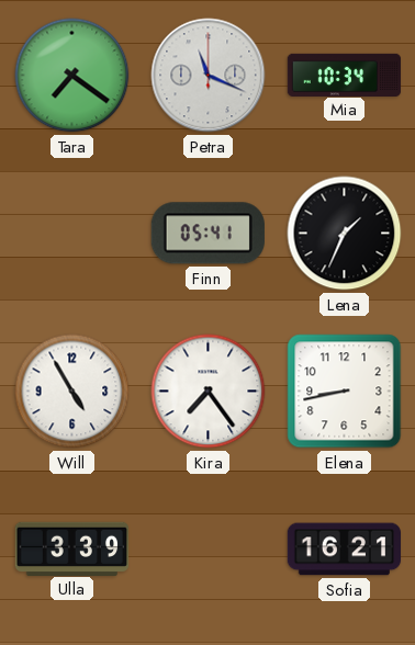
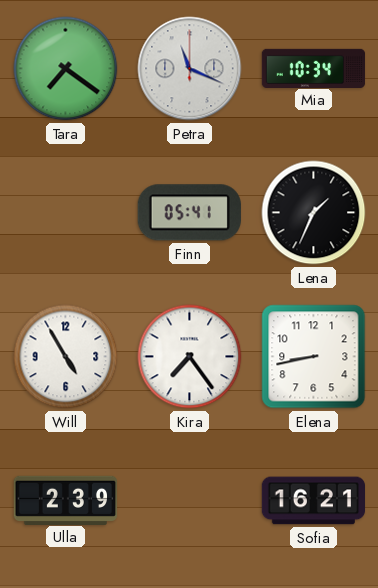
Ulla: 3:39 -> 2:39 (66, 500)
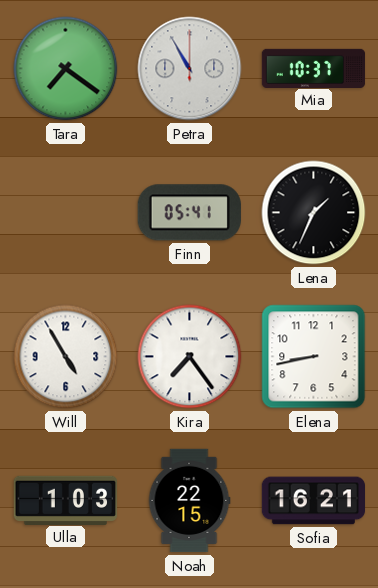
Petra: 11:19 -> 10:55 (190, 69)
Mia: 10:34 -> 10:37 (314, 68)
Ulla: 2:39 -> 1:03 (66, 500)
Noah: none -> 22:15 (189, 501)
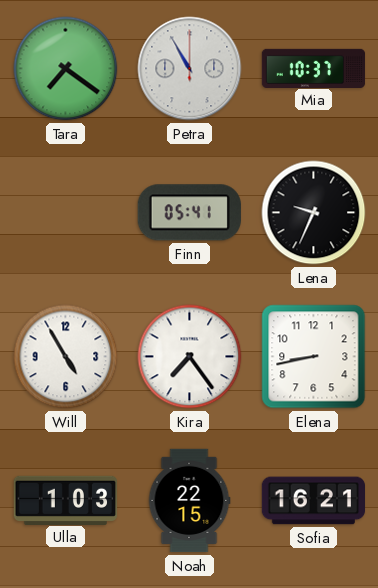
Lena: 1:34 -> 9:34 (314, 213)
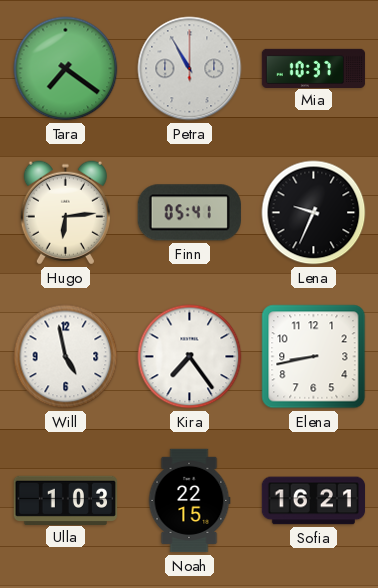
Hugo: none -> 6:14 (65, 213)
Will: 4:55 -> 4:58 (66, 357)
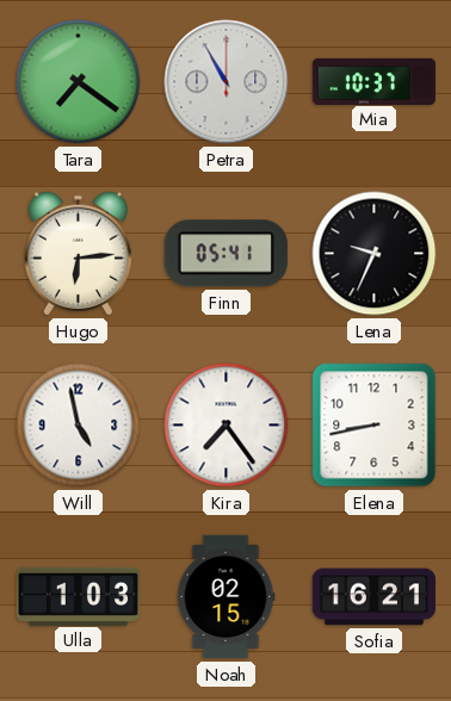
Noah: 22:15 -> 02:15 (225, 597)
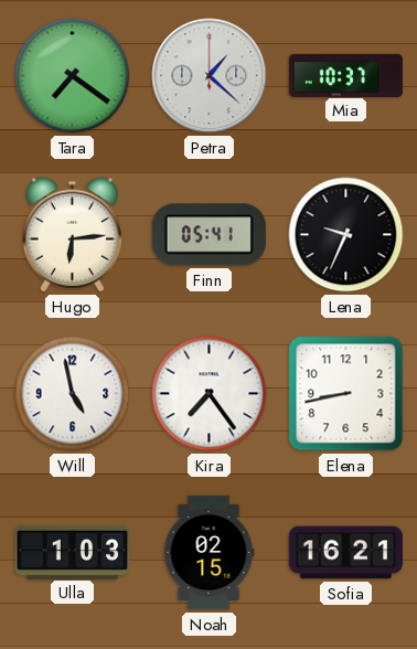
Petra: 10:55 -> 1:22 (210, 76)
